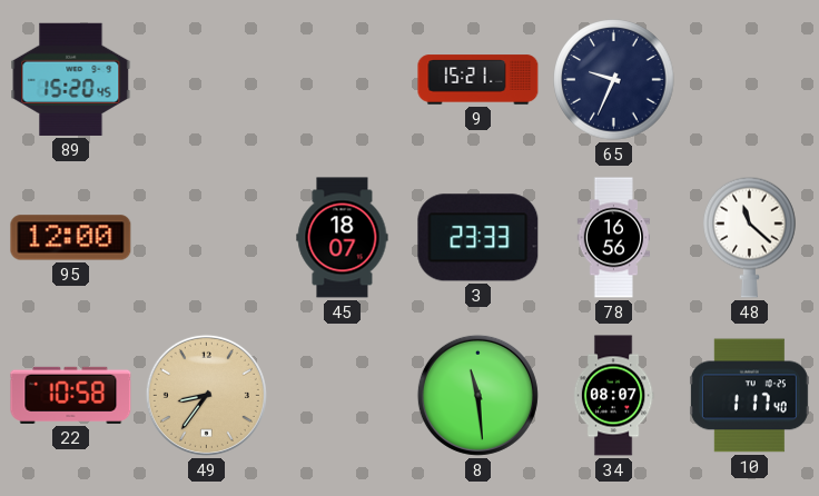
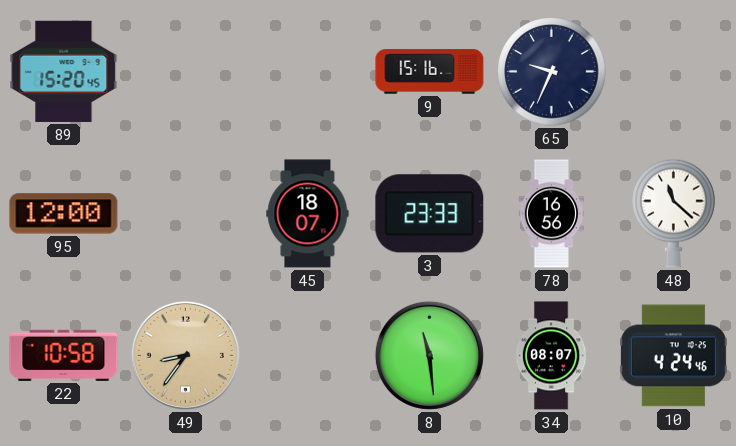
9: 15:21 -> 15:16 (430, 72)
10: 1:17 -> 4:24 (673, 356)
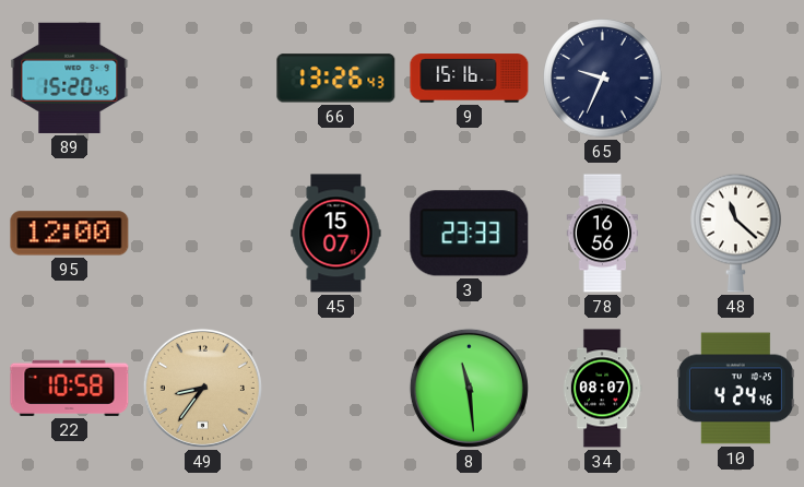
66: none -> 13:26 (336, 79)
45: 18:07 -> 15:07 (336, 234)
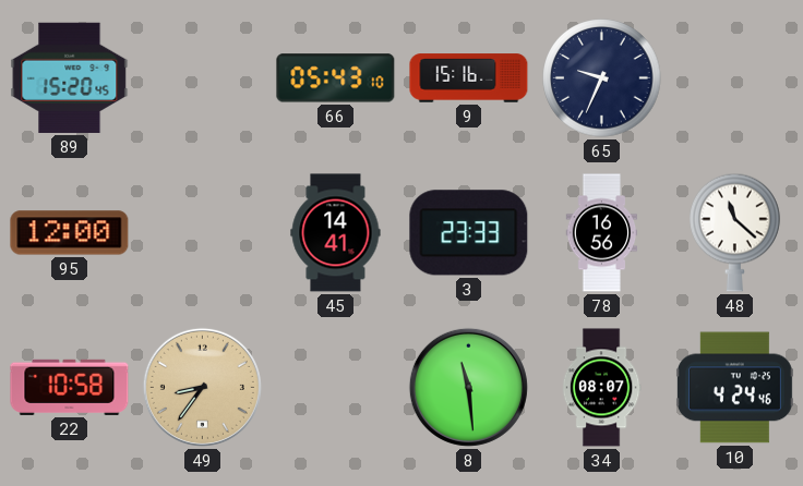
66: 13:26 -> 05:43 (336, 78)
45: 15:07 -> 14:41 (336, 233)
